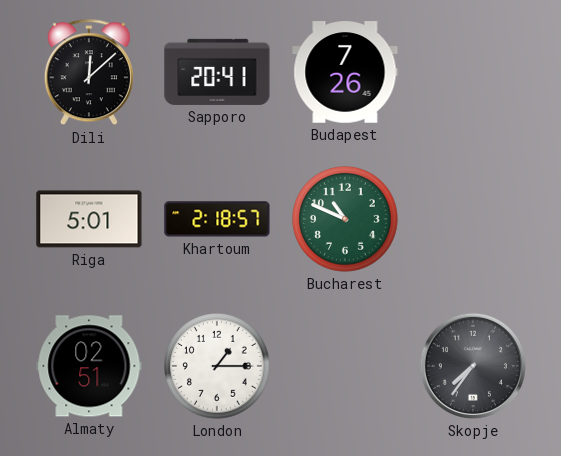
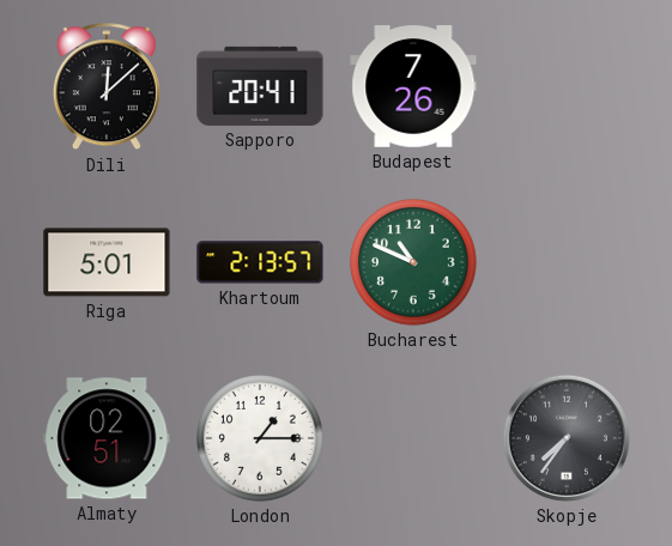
Khartoum: 2:18 -> 2:13 (260, 262)
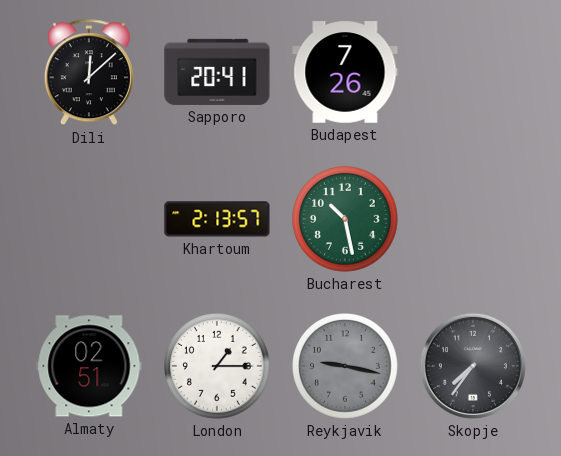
Riga: 5:01 -> none (107, 262)
Bucharest: 10:49 -> 10:28 (346, 220)
Reykjavik: none -> 9:17 (346, 367)
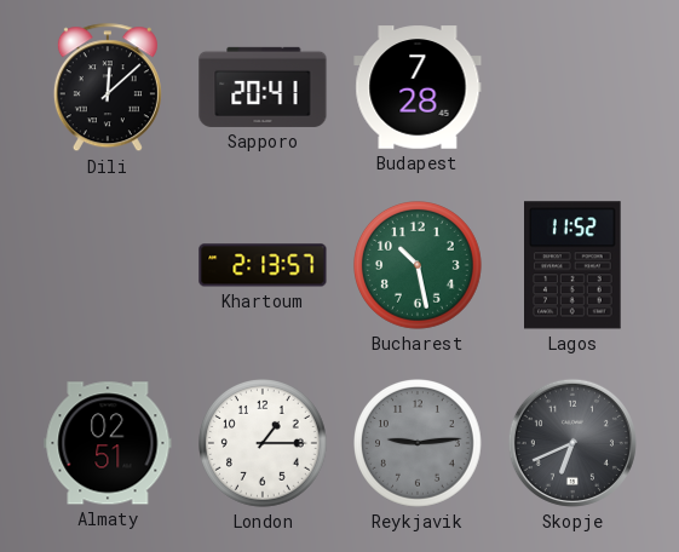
Budapest: 7:26 -> 7:28 (418, 87)
Lagos: none -> 11:52 (572, 265)
Reykjavik: 9:17 -> 9:14 (419, 444)
Skopje: 7:36 -> 6:41 (572, 443)
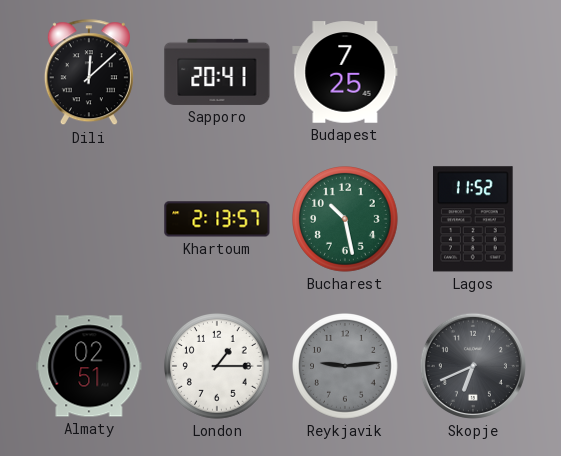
Budapest: 7:28 -> 7:25 (345, 72)
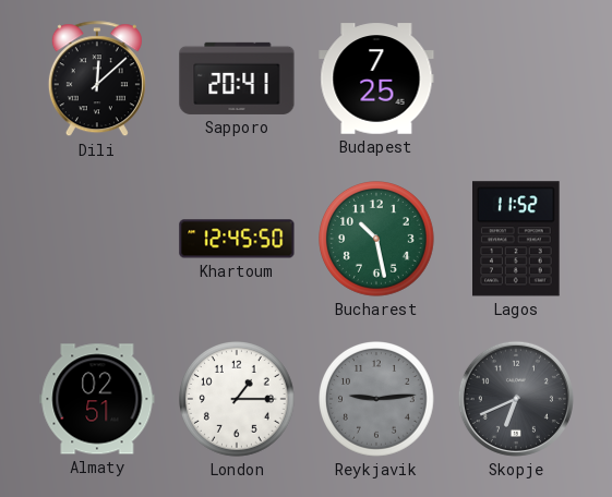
Khartoum: 2:13 -> 12:45 (237, 239)
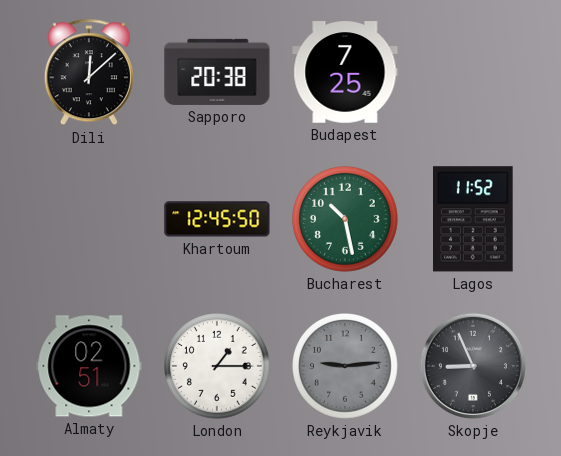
Sapporo: 20:41 -> 20:38 (217, 72)
Skopje: 6:41 -> 8:56 (473, 366)
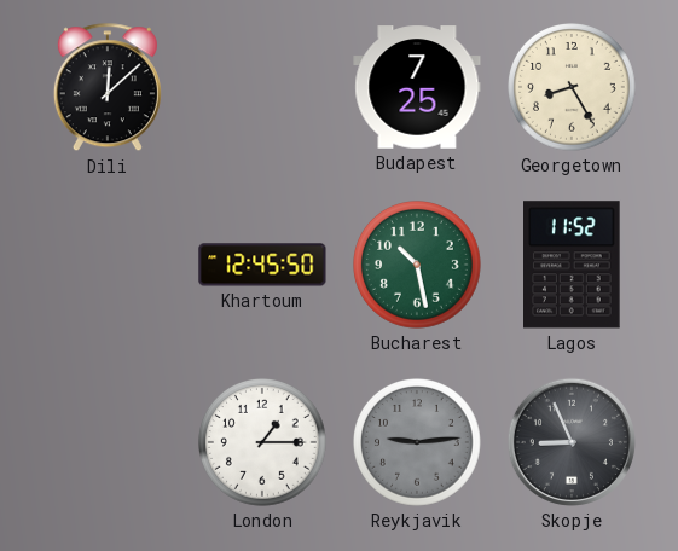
Sapporo: 20:38 -> none (217, 72)
Georgetown: none -> 8:25 (573, 88)
Almaty: 02:51 -> none (89, 366)
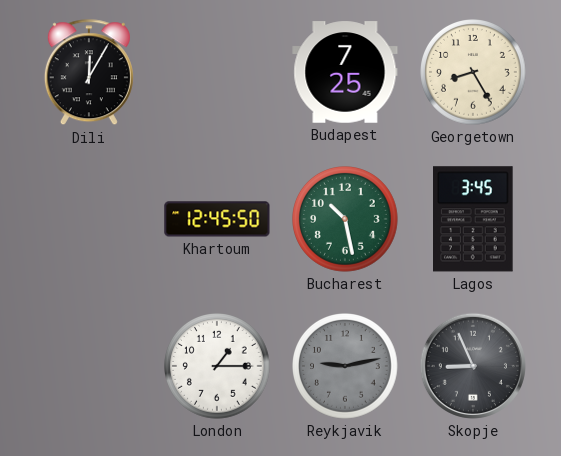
Dili: 12:08 -> 12:05 (89, 73)
Lagos: 11:52 -> 3:45 (473, 219)
Reykjavik: 9:14 -> 9:13 (346, 367)
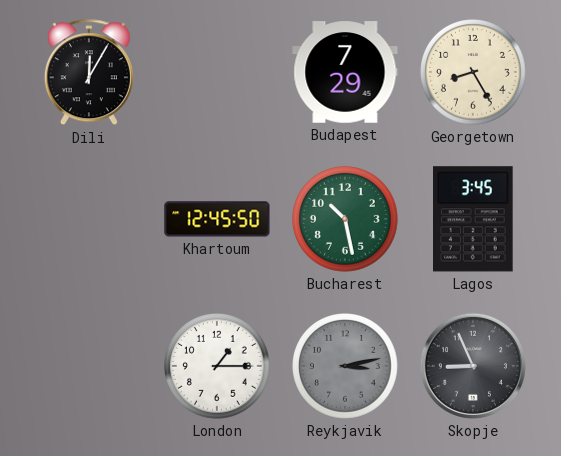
Budapest: 7:25 -> 7:29 (345, 72)
Reykjavik: 9:13 -> 3:13 (346, 367)
